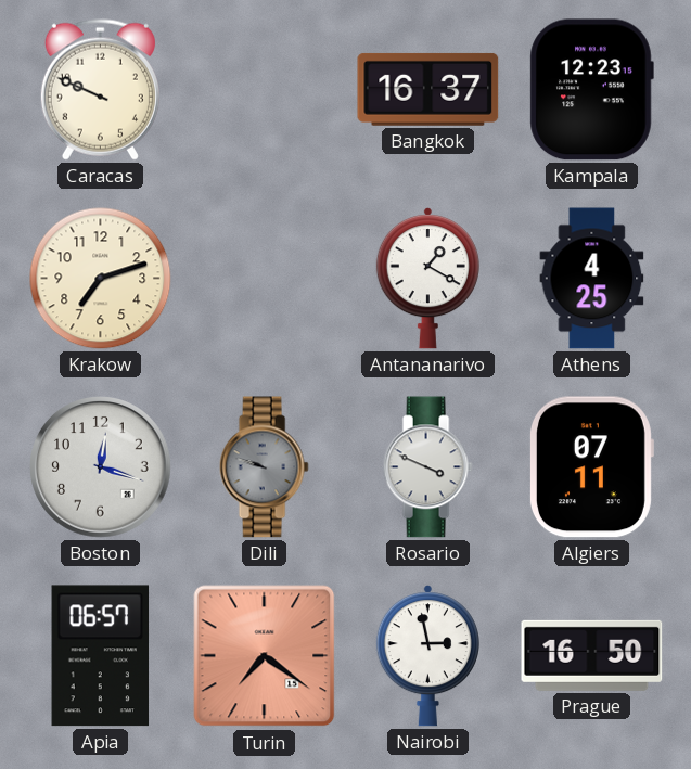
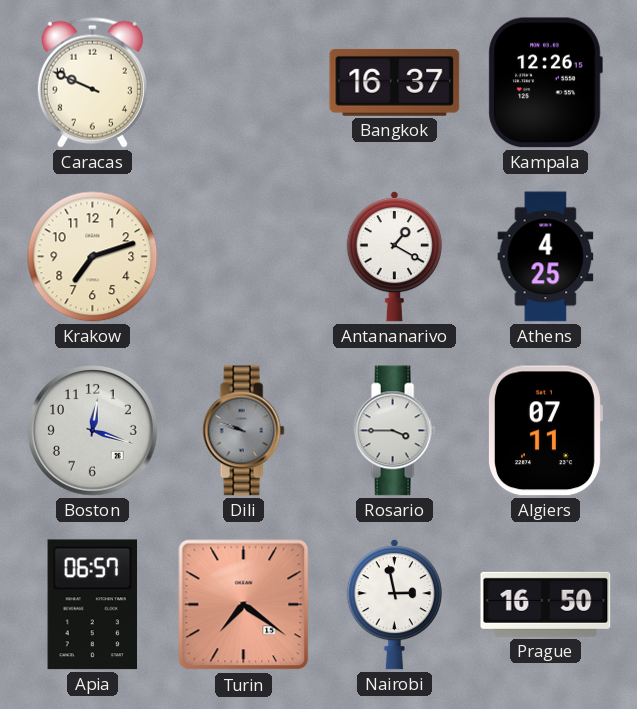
Kampala: 12:23 -> 12:26 (545, 83)
Rosario: 3:49 -> 3:45 (394, 431)
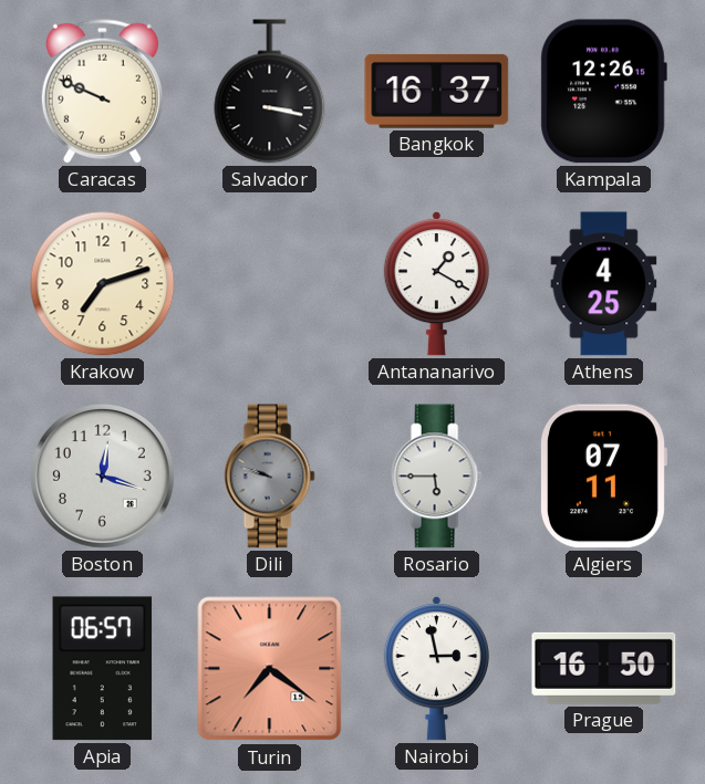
Salvador: none -> 3:17 (270, 92)
Rosario: 3:45 -> 5:45 (436, 477)
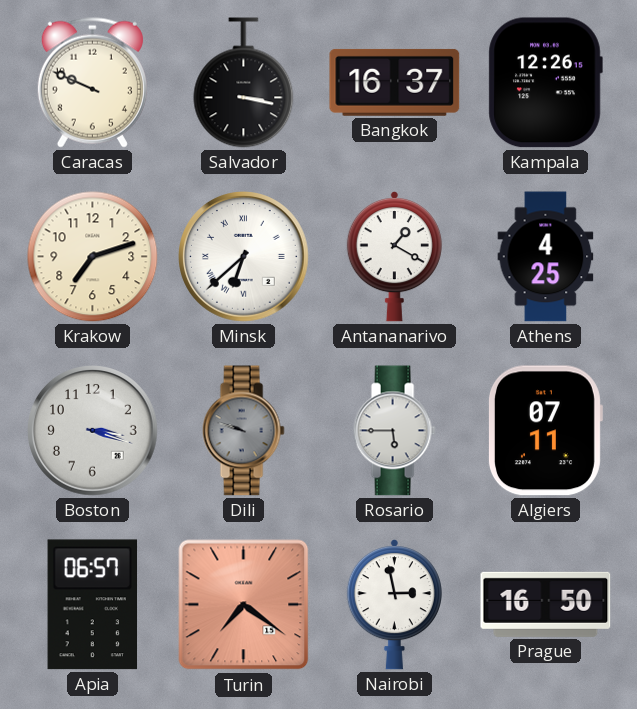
Minsk: none -> 6:38 (244, 257)
Boston: 12:18 -> 3:18 (93, 431)
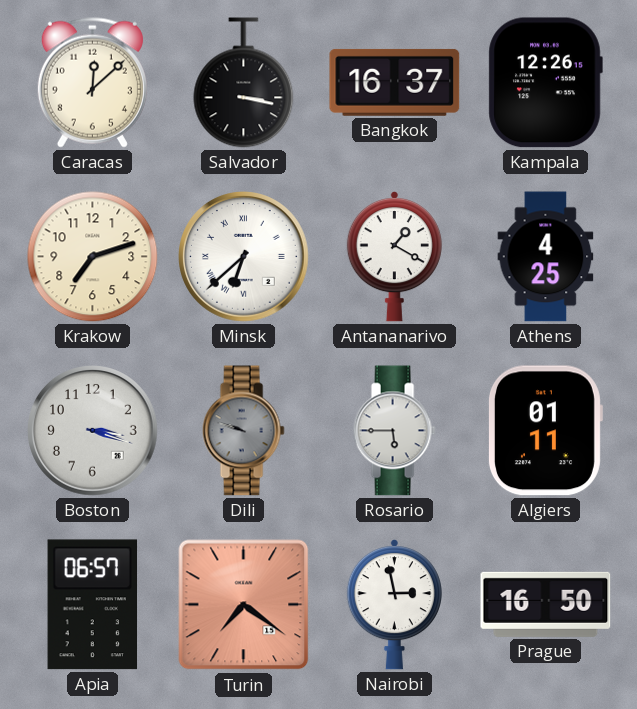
Caracas: 9:49 -> 12:08 (92, 82)
Algiers: 07:11 -> 01:11 (545, 431)
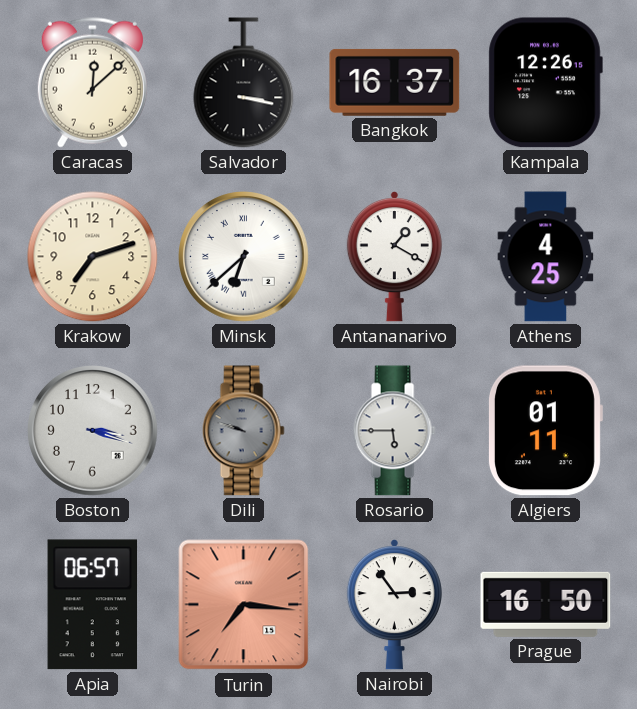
Turin: 7:21 -> 7:16 (244, 605)
Nairobi: 2:58 -> 2:54 (394, 605)
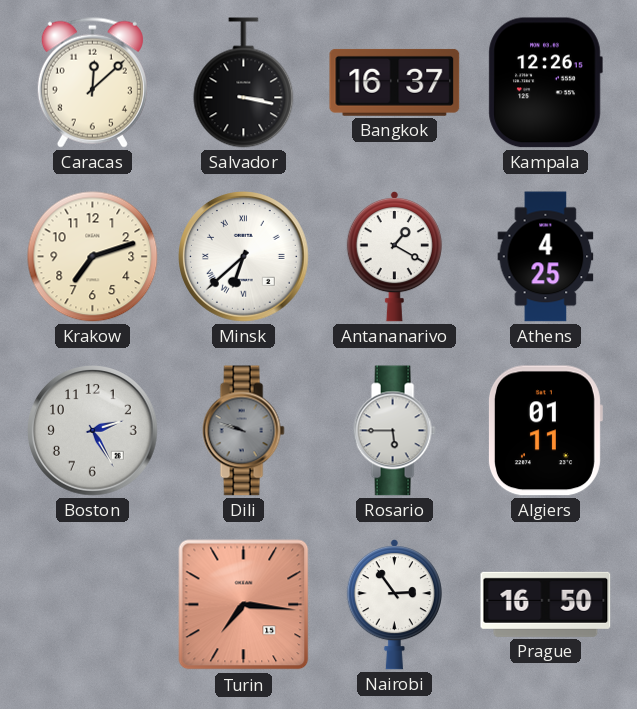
Boston: 3:18 -> 2:25 (93, 431)
Apia: 06:57 -> none (93, 605)
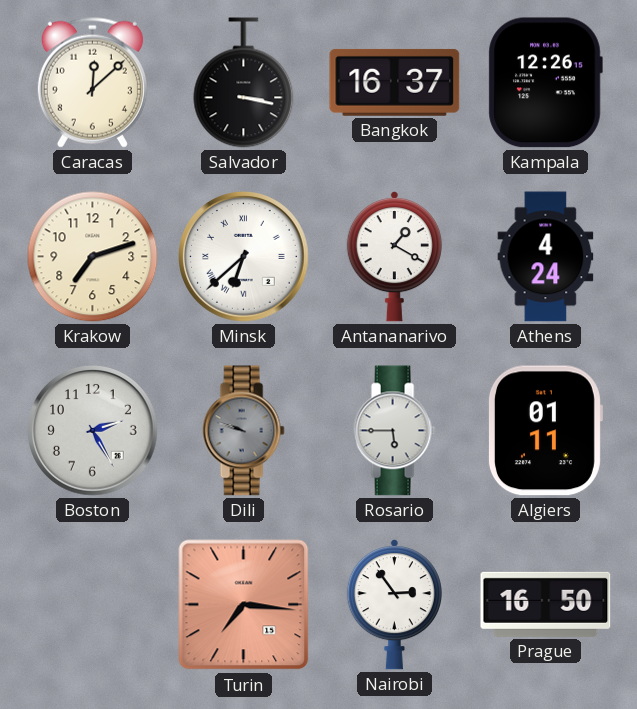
Athens: 4:25 -> 4:24 (546, 257)
